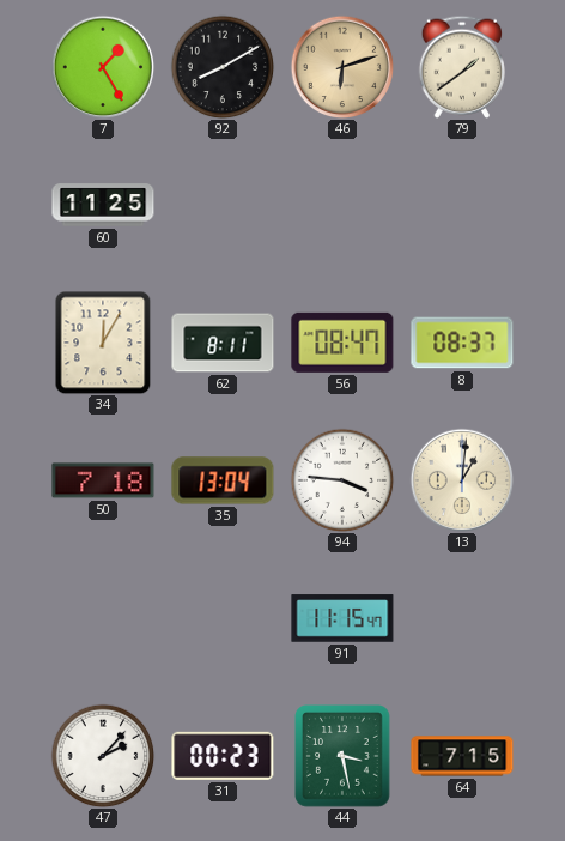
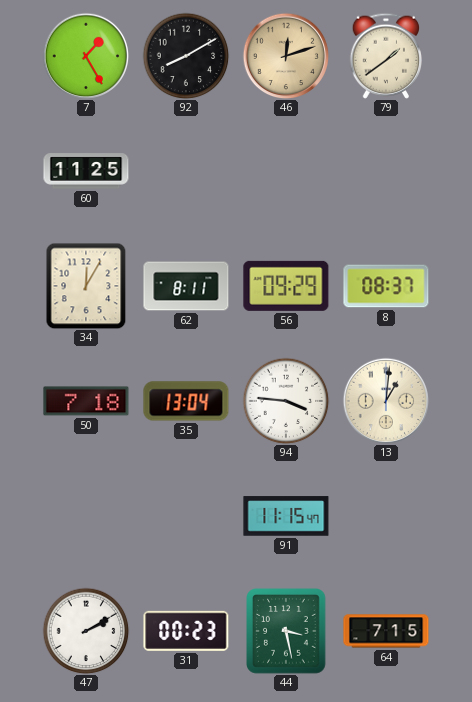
46: 6:12 -> 12:12 (286, 56)
56: 08:47 -> 09:29 (286, 286)
47: 2:07 -> 2:10 (86, 631)
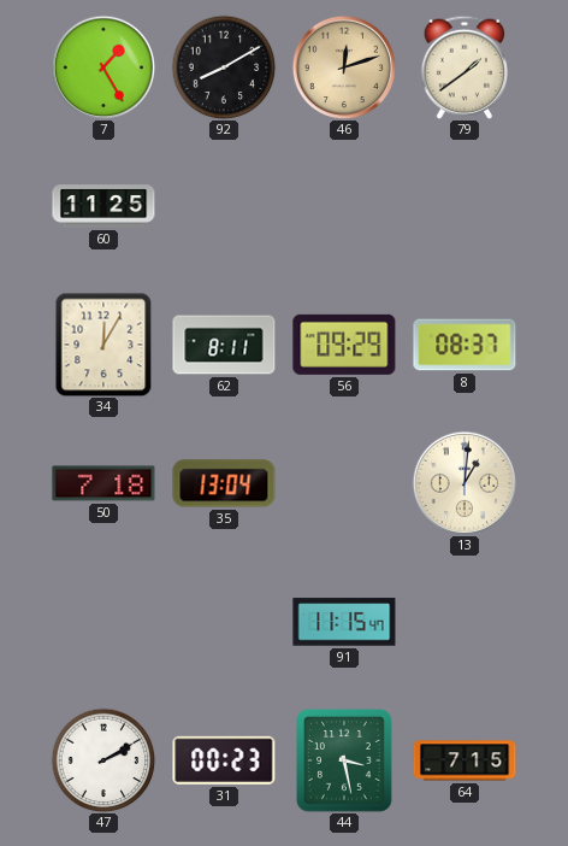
94: 3:46 -> none (286, 401)
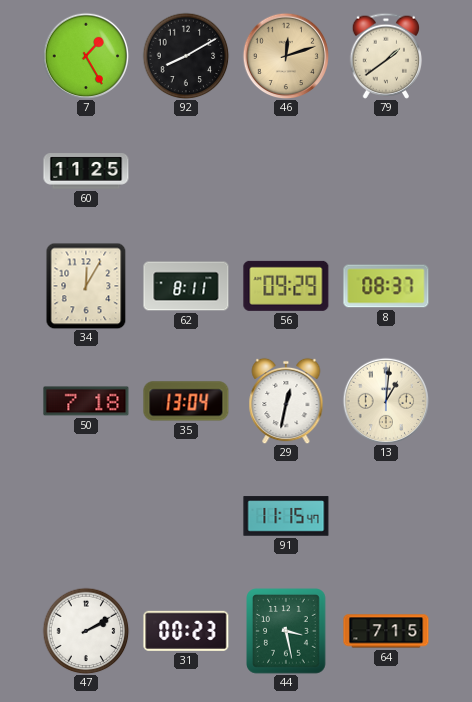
29: none -> 12:32 (286, 401)
